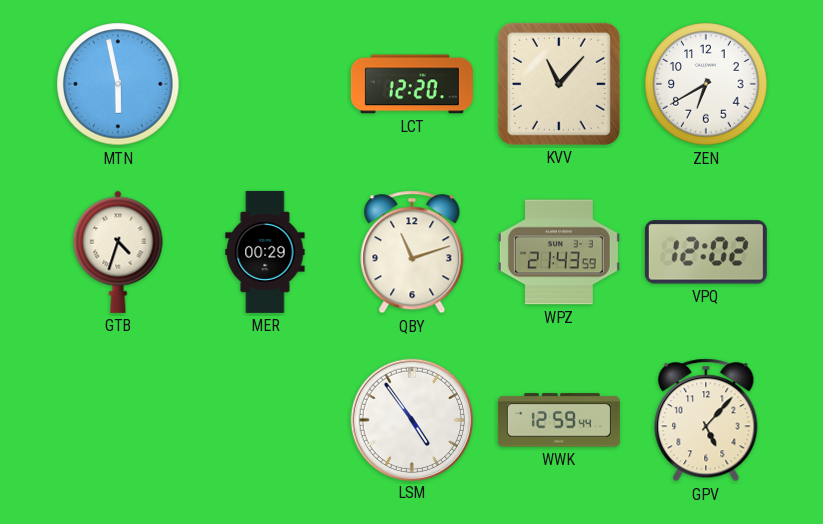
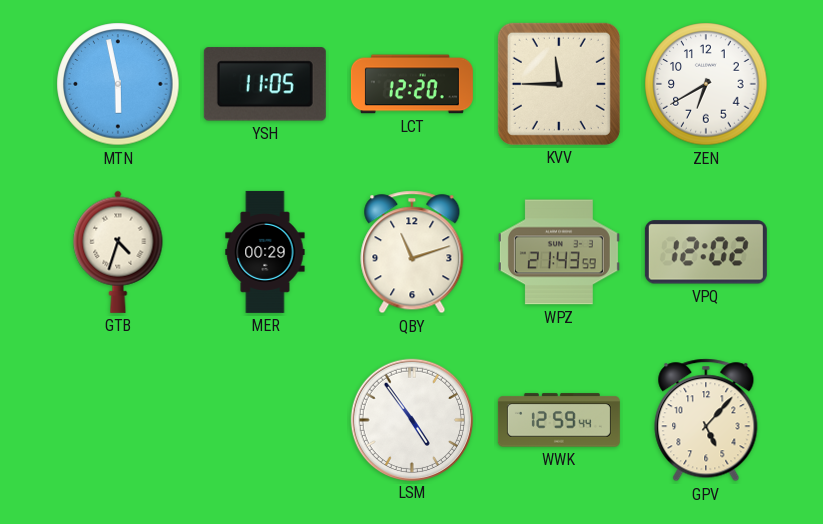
YSH: none -> 11:05 (265, 84)
KVV: 11:07 -> 11:45 (559, 84)
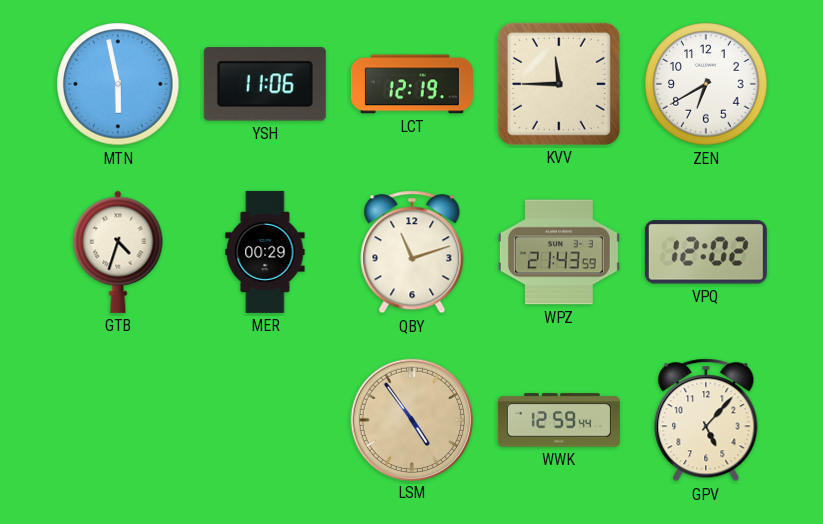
YSH: 11:05 -> 11:06 (265, 84)
LCT: 12:20 -> 12:19 (412, 84)
LSM dial: white -> champagne (411, 419)
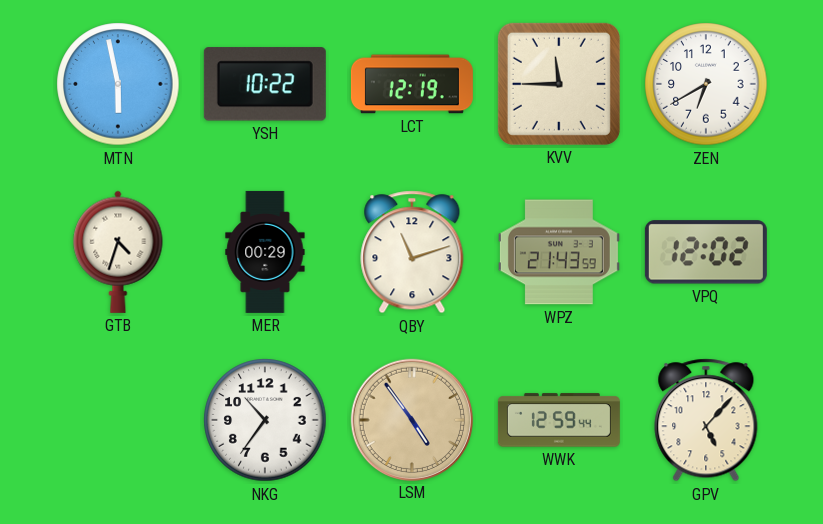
YSH: 11:06 -> 10:22 (265, 84)
NKG: none -> 10:36 (265, 420)
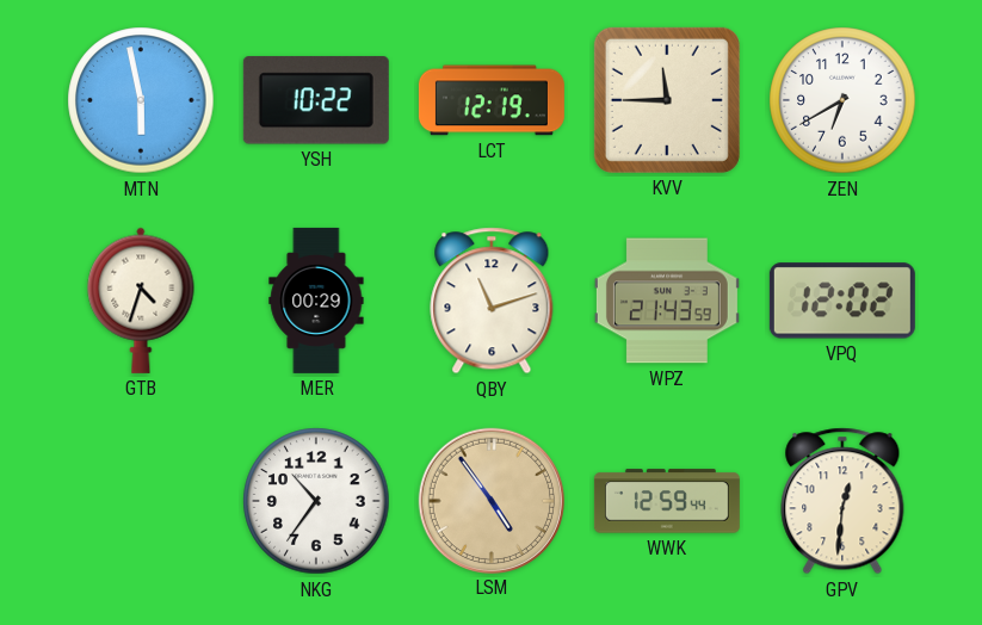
GPV: 5:07 -> 12:31 (842, 501)
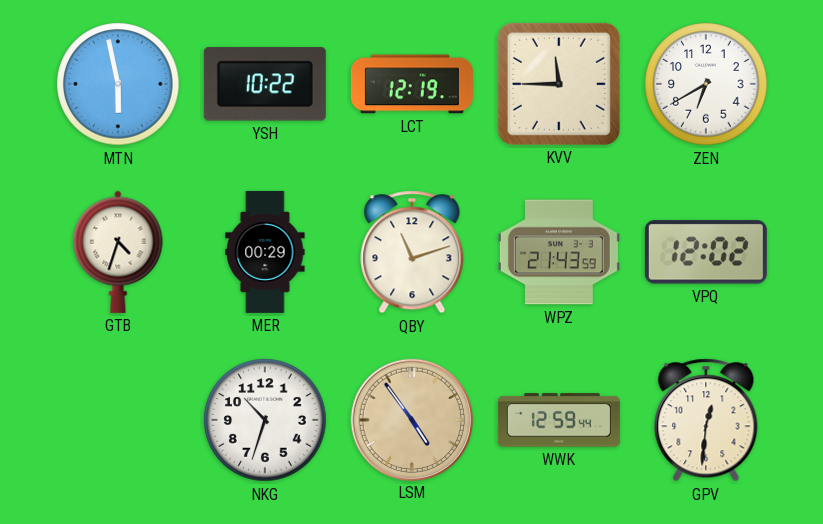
NKG: 10:36 -> 10:33 (265, 420)
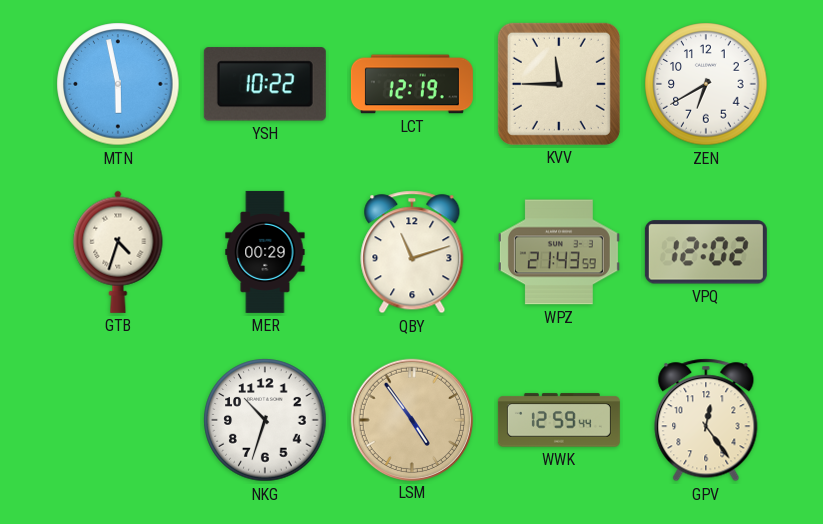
GPV: 12:31 -> 12:24 (706, 420)
